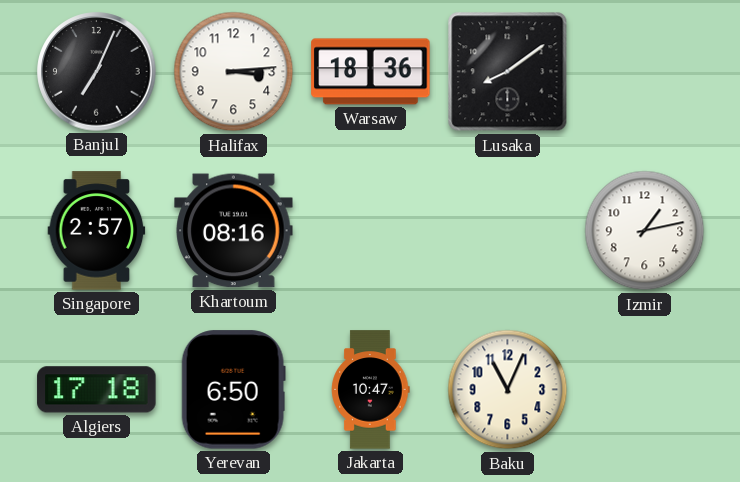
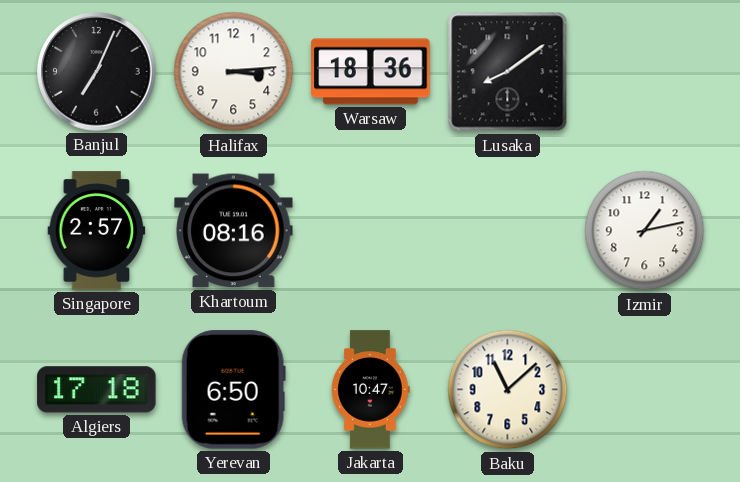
Baku: 11:04 -> 11:08 (508, 390)
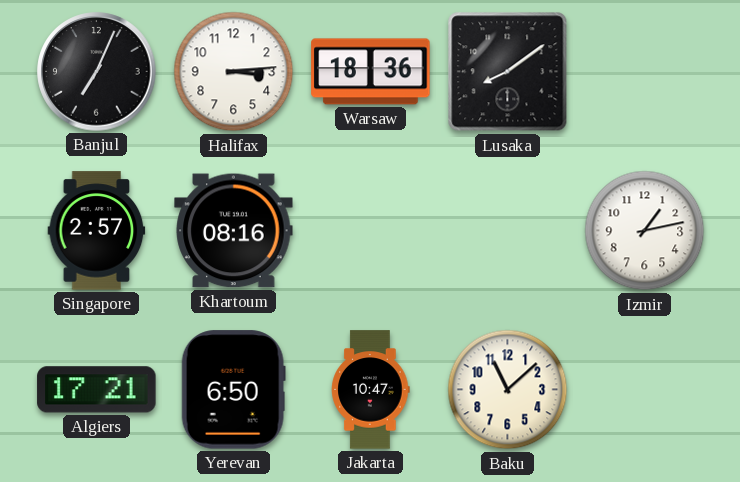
Algiers: 17:18 -> 17:21 (97, 390)
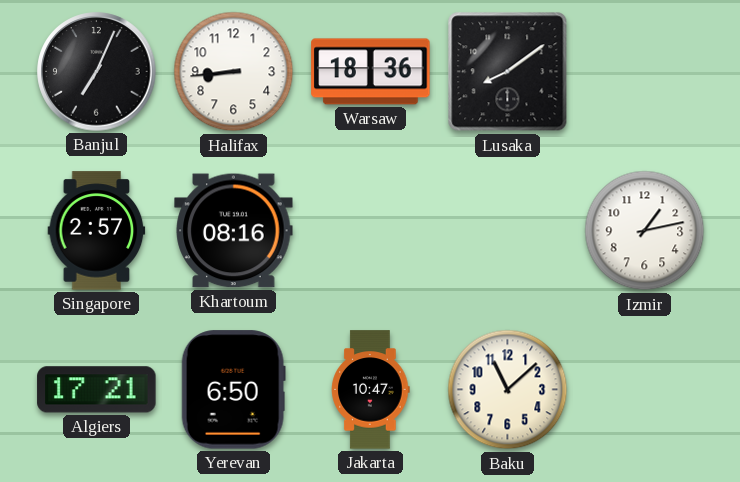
Halifax: 3:14 -> 8:44 (234, 72)
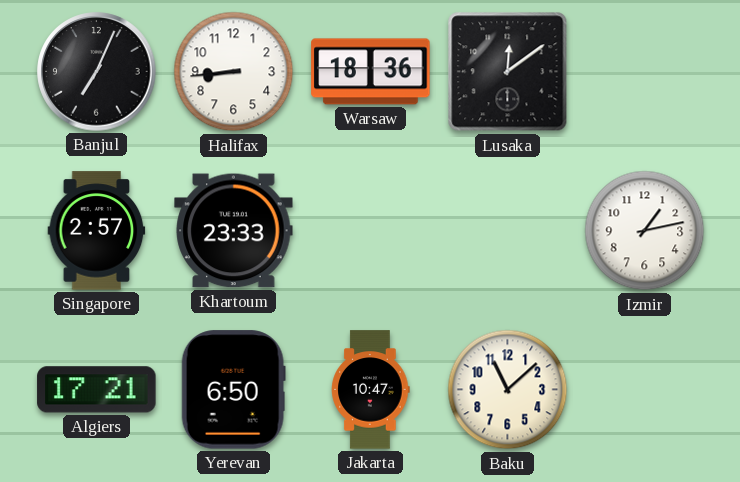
Lusaka: 8:09 -> 12:09 (508, 72)
Khartoum: 08:16 -> 23:33 (234, 231)
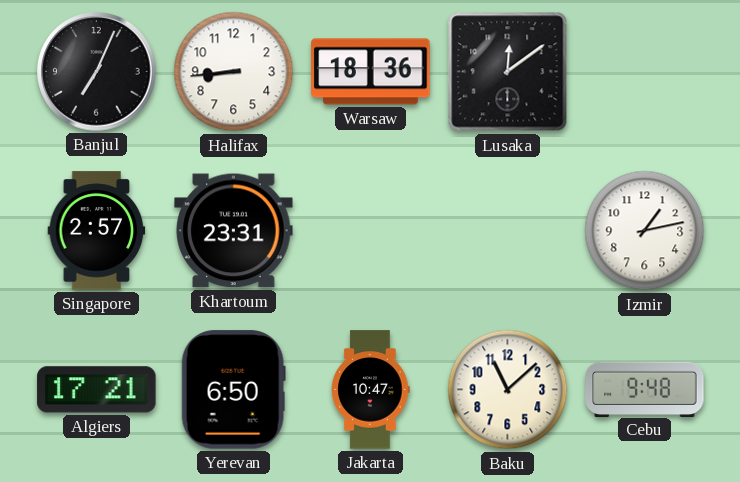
Khartoum: 23:33 -> 23:31 (234, 231)
Cebu: none -> 9:48 (645, 389)
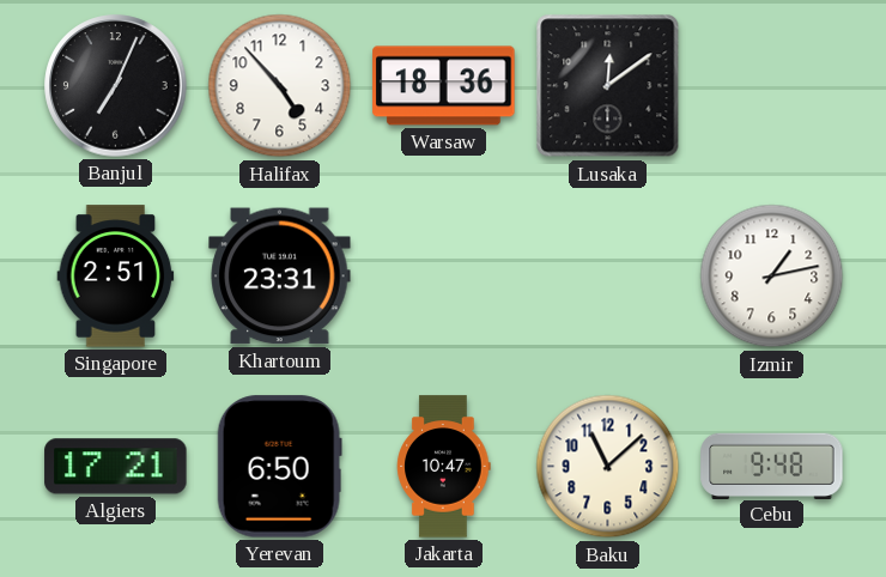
Halifax: 8:44 -> 4:53 (280, 86)
Singapore: 2:57 -> 2:51 (116, 277)
